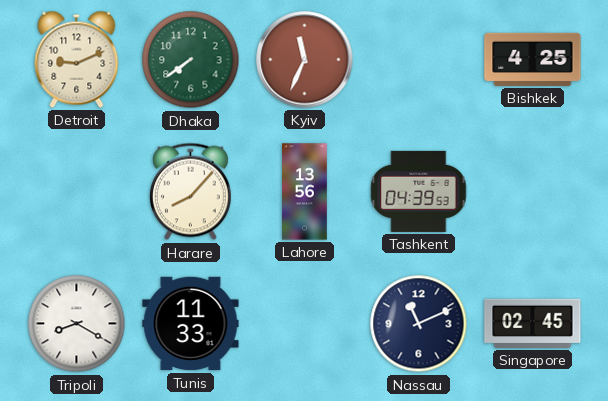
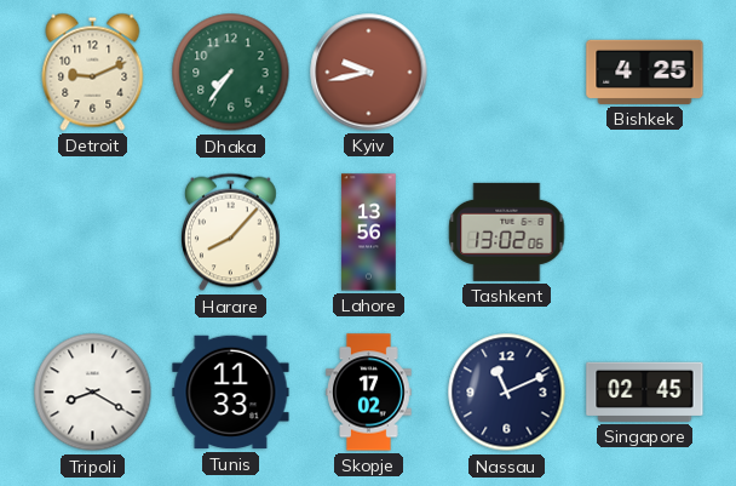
Dhaka: 7:39 -> 7:36 (231, 73)
Kyiv: 11:34 -> 9:43 (369, 73)
Tashkent: 04:39 -> 13:02 (507, 231)
Skopje: none -> 17:02 (369, 393)
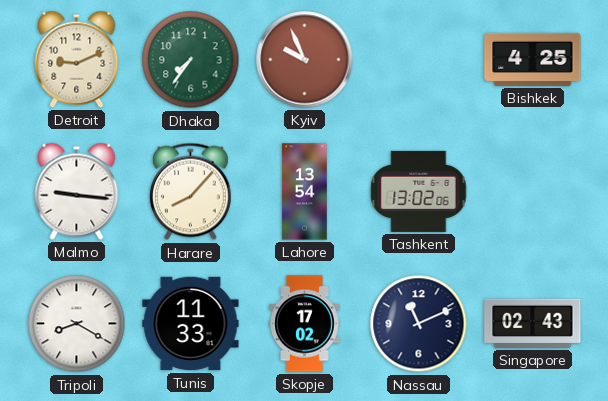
Kyiv: 9:43 -> 9:56 (305, 60)
Malmo: none -> 9:16 (77, 191)
Lahore: 13:56 -> 13:54 (305, 192)
Singapore: 02:45 -> 02:43 (533, 323)
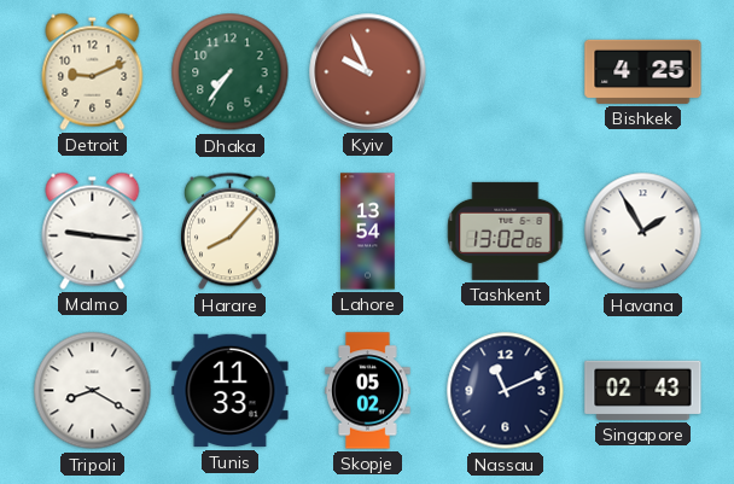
Havana: none -> 1:55 (643, 232)
Skopje: 17:02 -> 05:02 (368, 391)
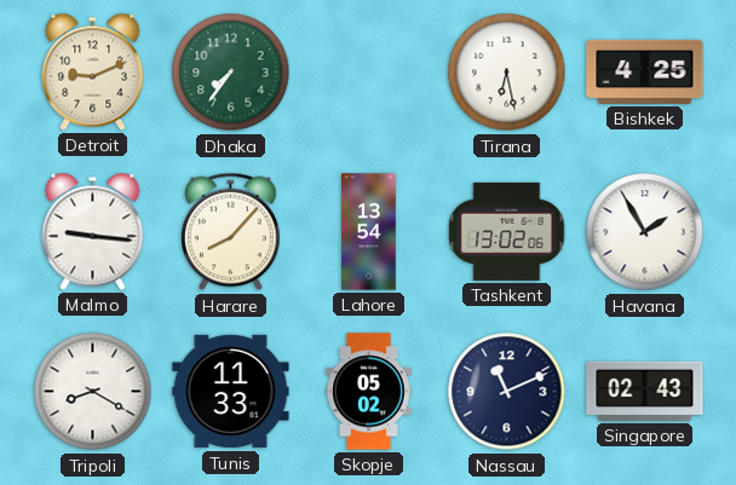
Kyiv: 9:56 -> none (368, 72)
Tirana: none -> 6:28 (507, 73)
